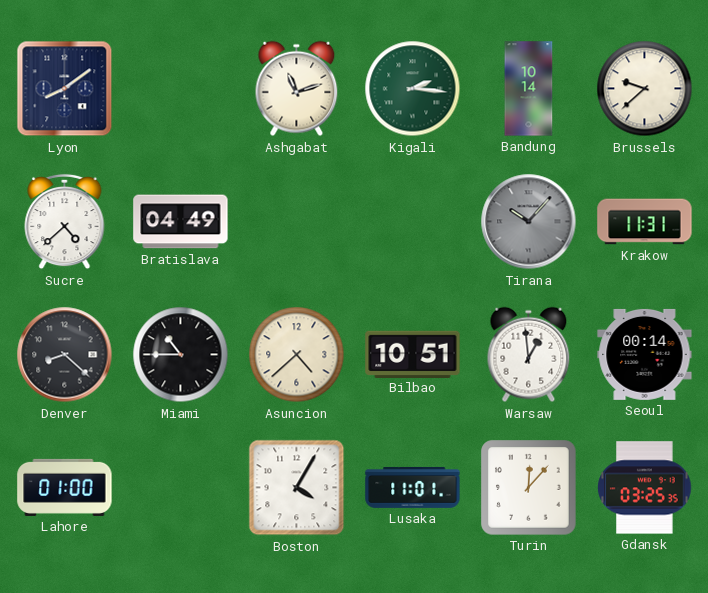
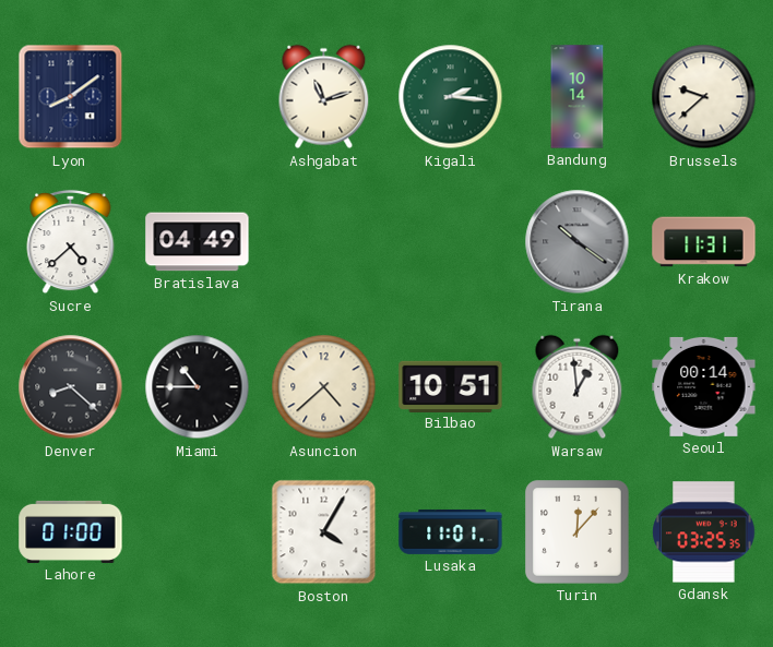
Tirana: 10:07 -> 10:21 (578, 242)
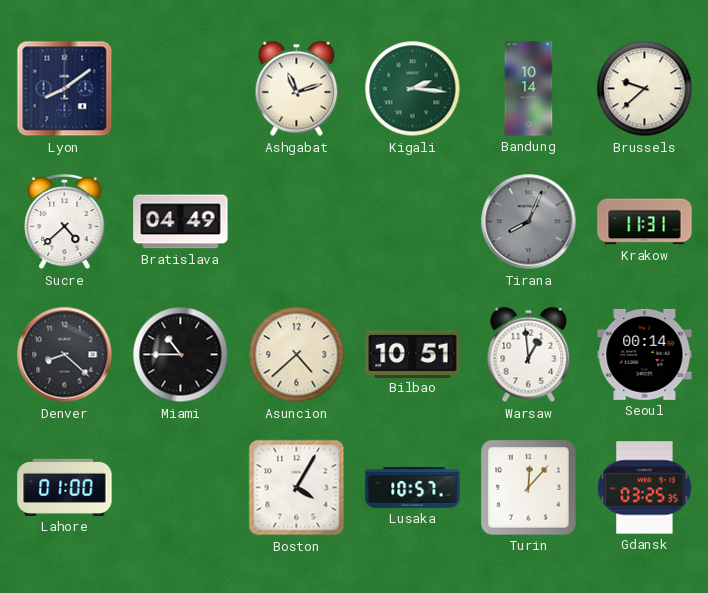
Tirana: 10:21 -> 8:04 (529, 222)
Lusaka: 11:01 -> 10:57 (413, 487)
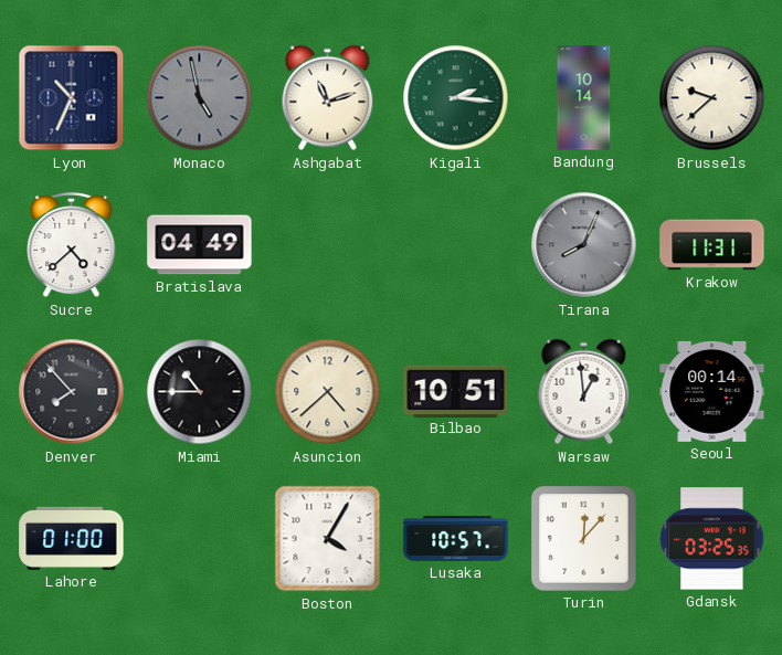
Lyon: 8:09 -> 10:34 (72, 98)
Monaco: none -> 4:58 (200, 98)
Denver: 8:22 -> 7:53 (72, 392)
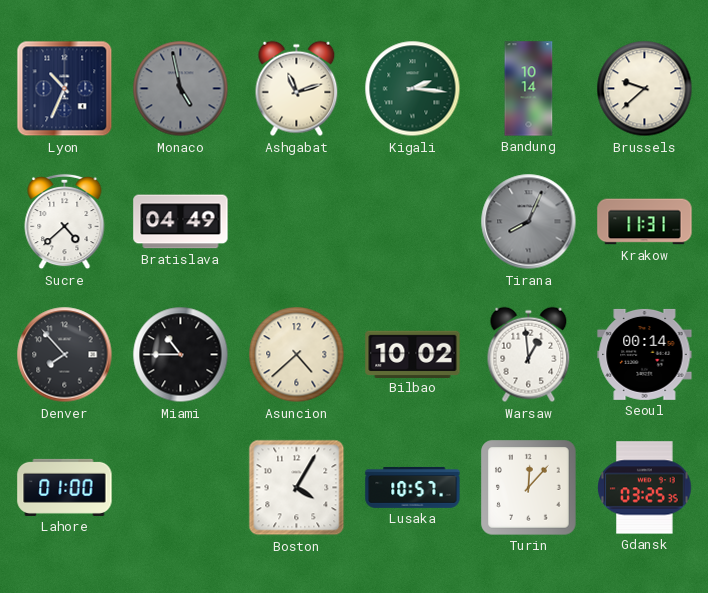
Bilbao: 10:51 -> 10:02 (413, 354)
